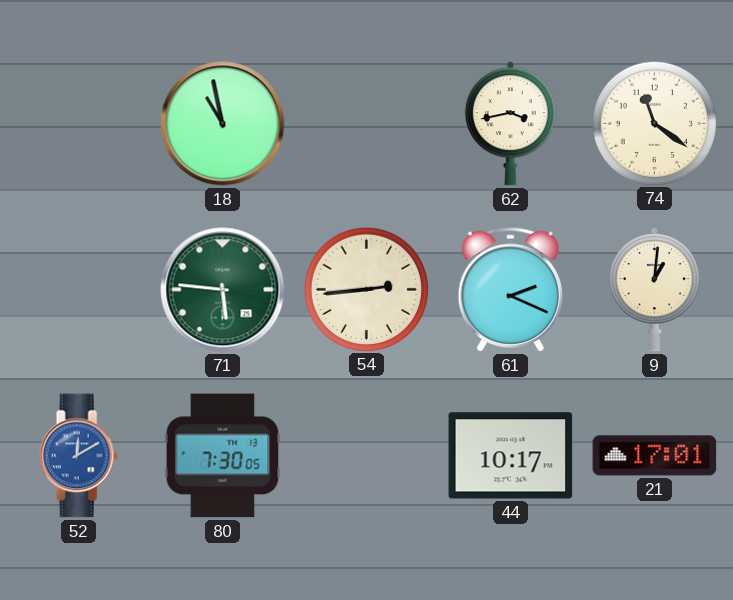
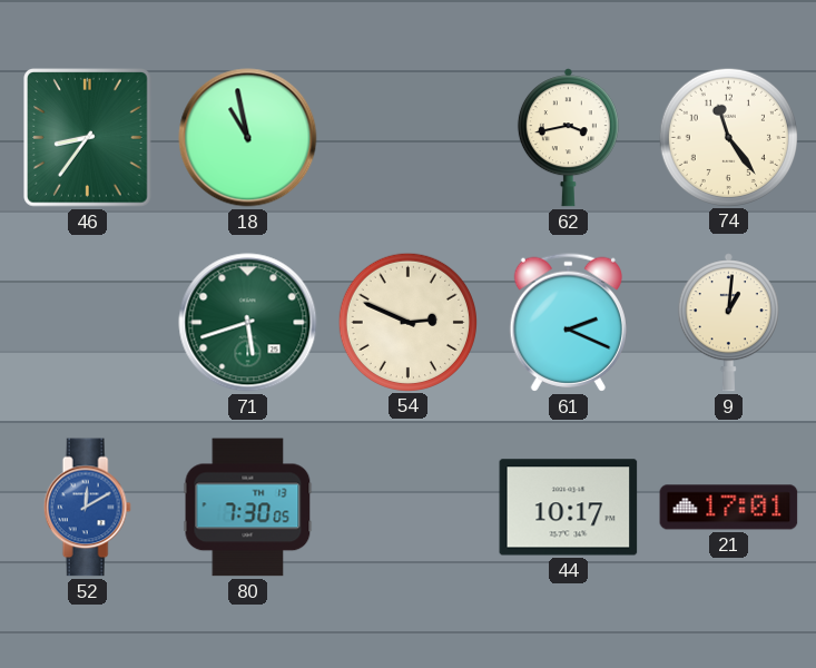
46: none -> 8:36 (88, 138)
74: 11:21 -> 11:24 (728, 137)
71: 5:46 -> 5:42 (248, 323)
54: 2:44 -> 2:49 (407, 322)
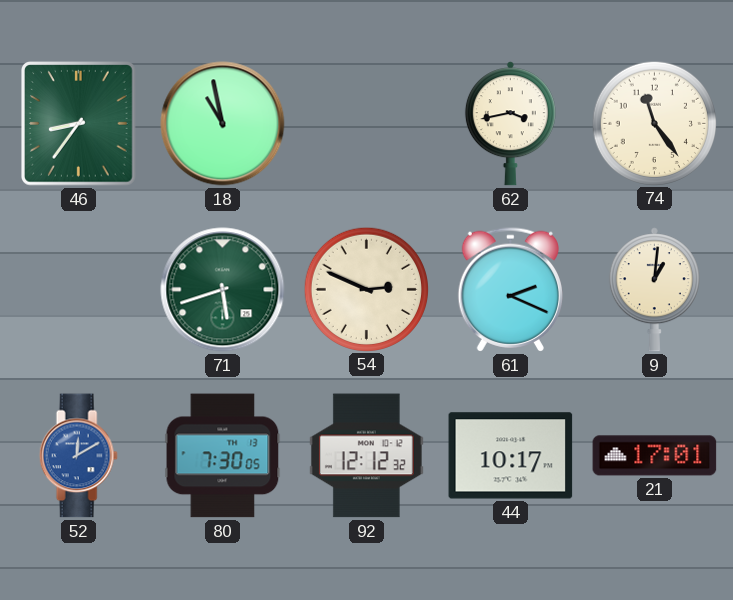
92: none -> 12:12 (366, 456)
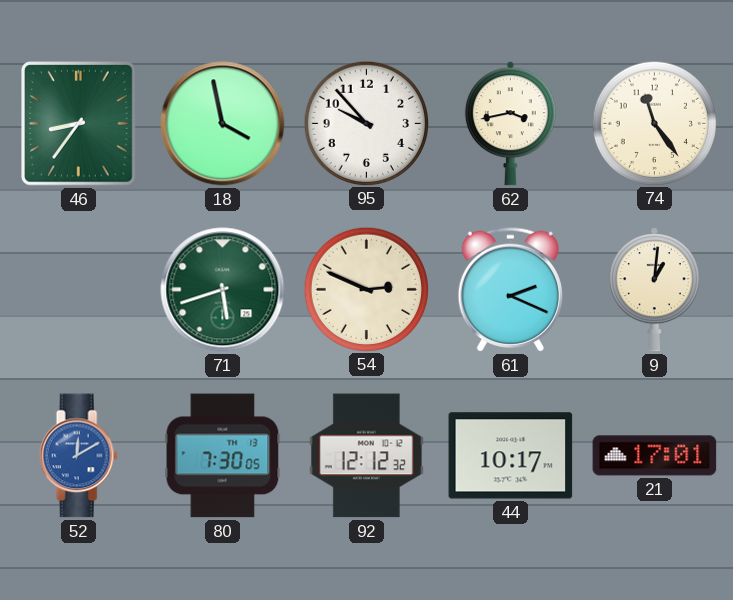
18: 10:58 -> 3:58 (223, 124)
95: none -> 9:53 (366, 123)
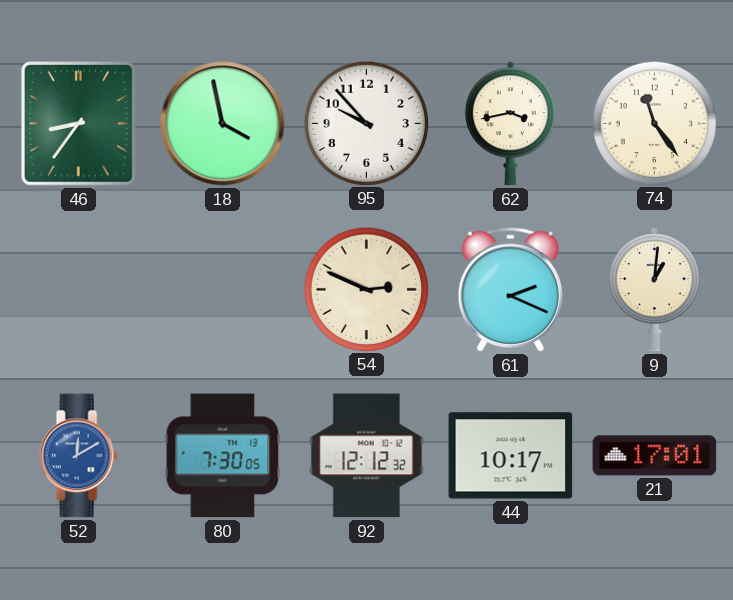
71: 5:42 -> none (223, 290)
